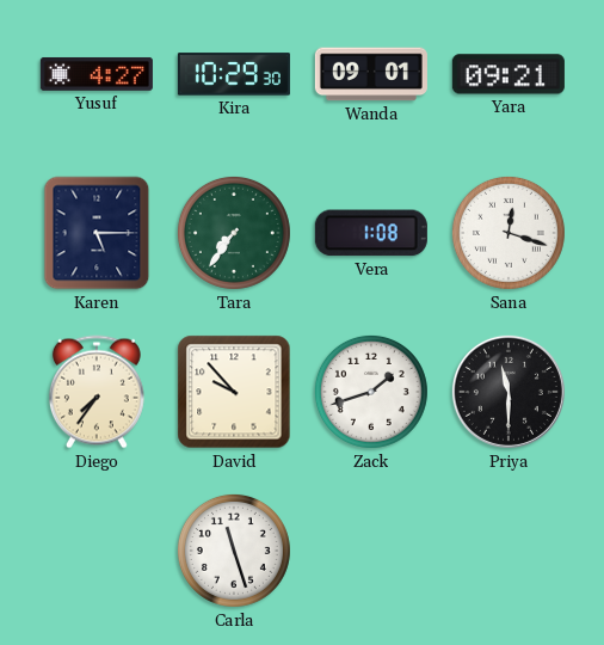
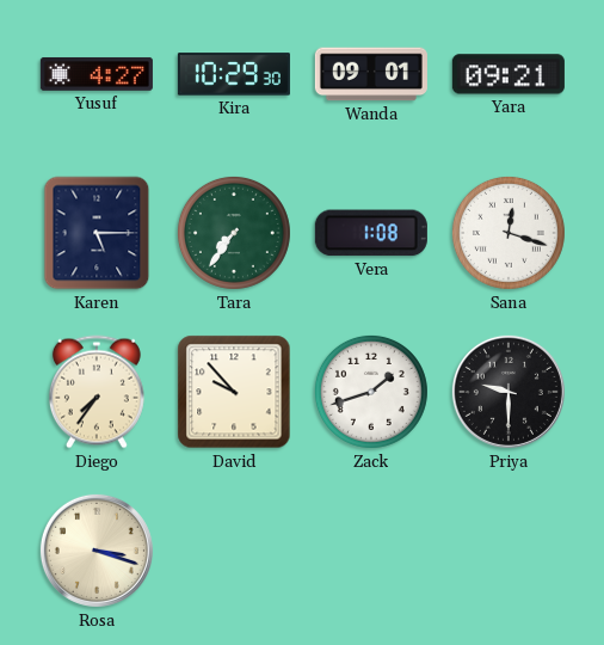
Priya: 11:30 -> 9:30 (509, 392)
Rosa: none -> 3:18 (97, 551)
Carla: 11:27 -> none (234, 551)
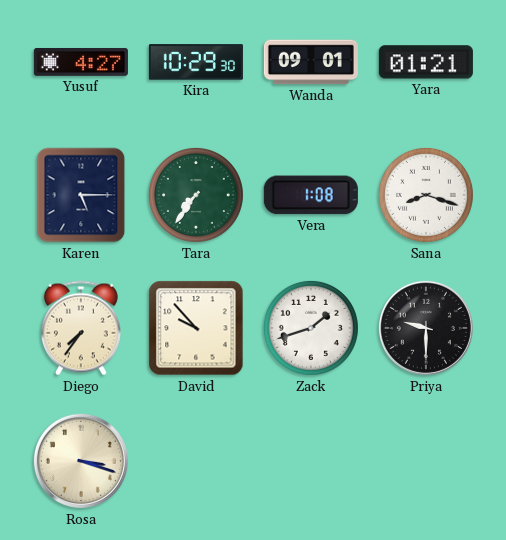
Yara: 09:21 -> 01:21 (426, 62)
Sana: 12:18 -> 8:18 (426, 195)
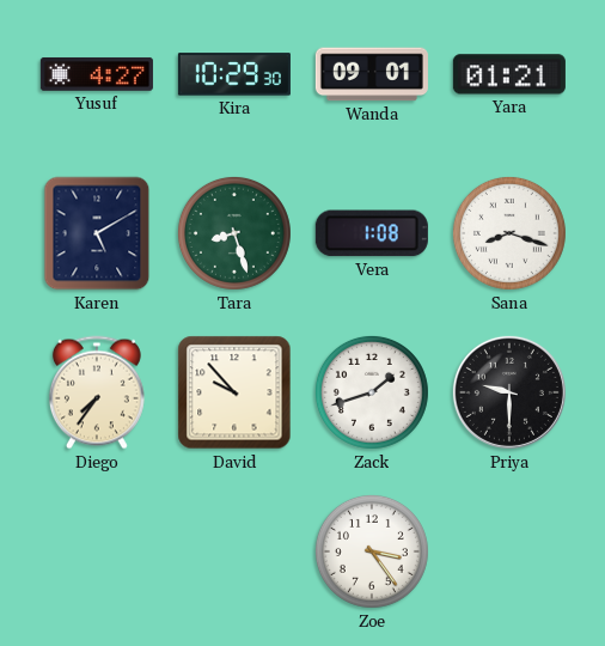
Karen: 5:15 -> 5:10 (97, 233)
Tara: 7:36 -> 8:27 (234, 233)
Rosa: 3:18 -> none (81, 461)
Zoe: none -> 3:24 (372, 551)
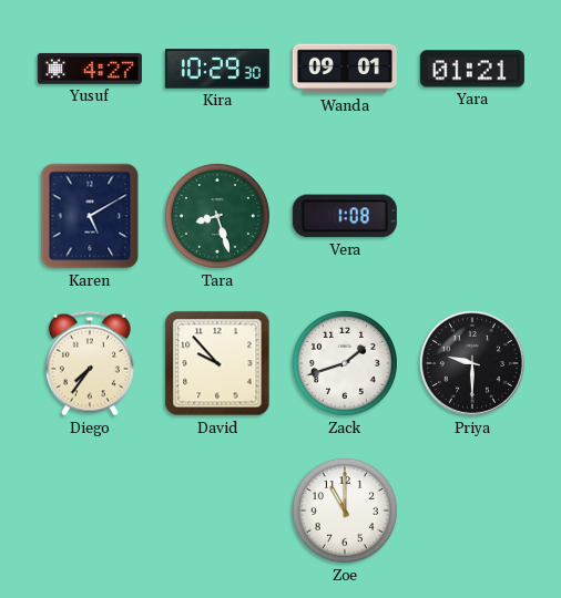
Sana: 8:18 -> none (509, 233)
Zoe: 3:24 -> 11:00 (345, 511)
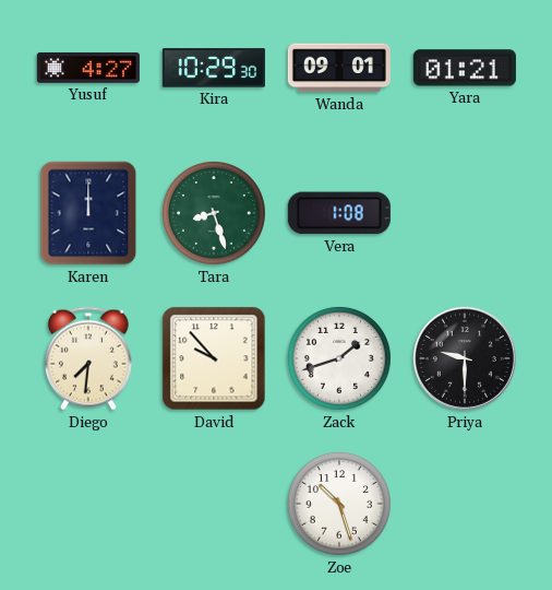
Karen: 5:10 -> 12:00 (88, 213)
Diego: 7:36 -> 7:31 (88, 358)
Zoe: 11:00 -> 10:27 (339, 504)
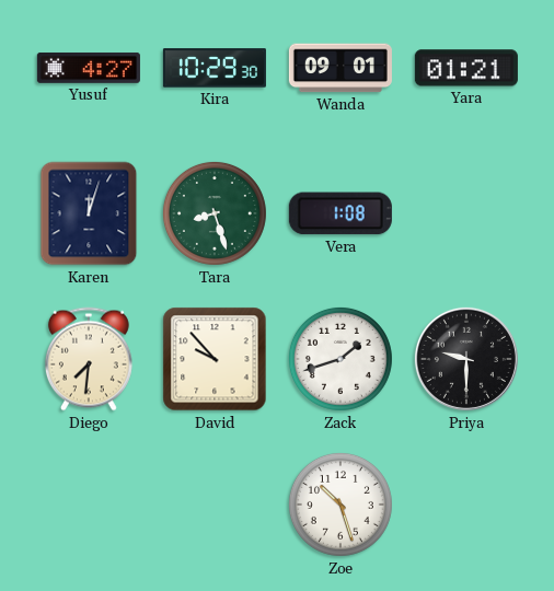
Karen: 12:00 -> 12:03 (89, 213)
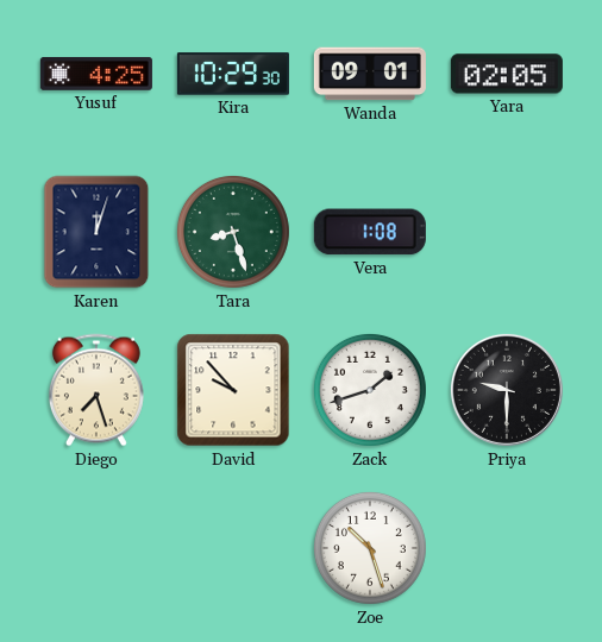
Yusuf: 4:27 -> 4:25 (96, 74)
Yara: 01:21 -> 02:05 (507, 74)
Diego: 7:31 -> 7:27 (96, 390)
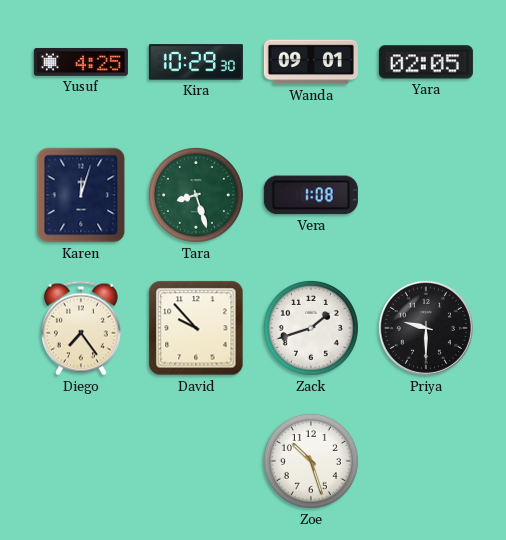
Diego: 7:27 -> 7:24 (81, 328)
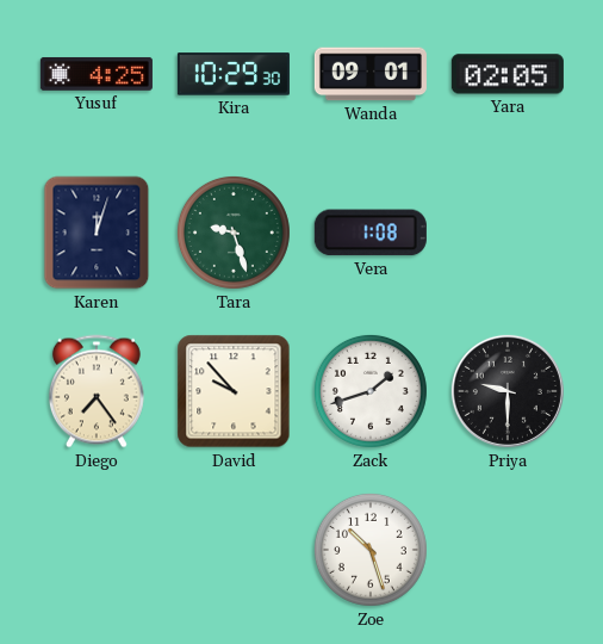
Tara: 8:27 -> 9:27 (234, 233)
